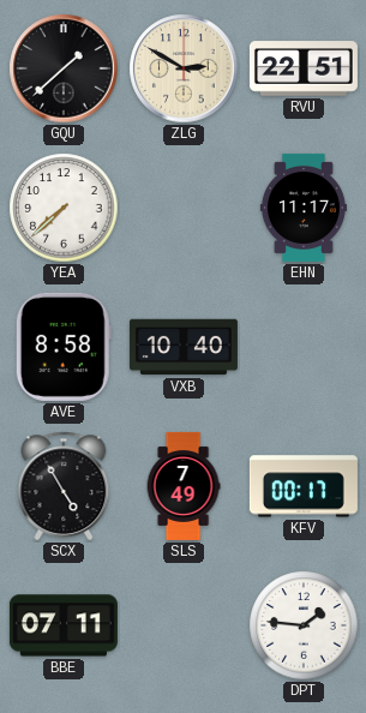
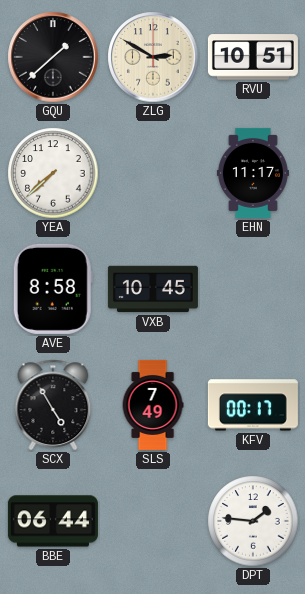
RVU: 22:51 -> 10:51 (253, 57)
VXB: 10:40 -> 10:45 (153, 289)
BBE: 07:11 -> 06:44 (53, 521)
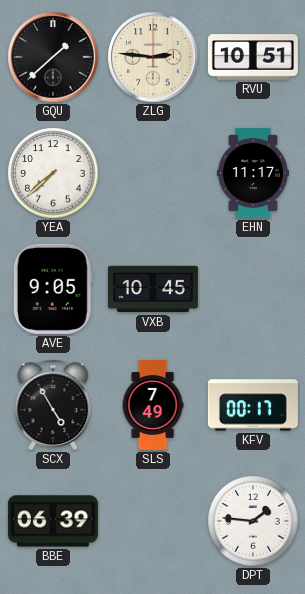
ZLG: 2:50 -> 2:46 (153, 57)
AVE: 8:58 -> 9:05 (53, 289)
BBE: 06:44 -> 06:39 (53, 521)
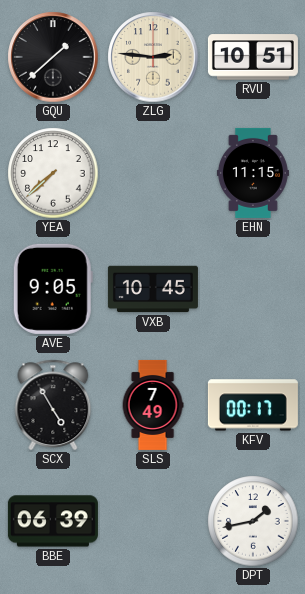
EHN: 11:17 -> 11:15 (253, 173)
DPT: 1:46 -> 1:43 (253, 521)
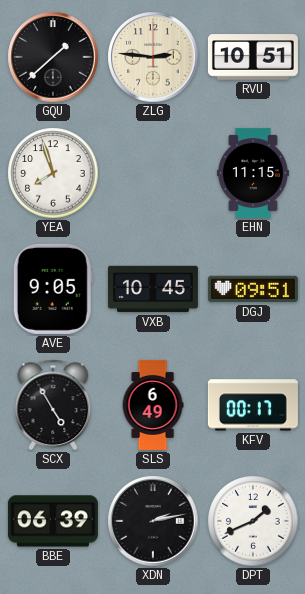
YEA: 7:38 -> 7:57 (53, 173)
DGJ: none -> 09:51 (253, 289)
SLS: 7:49 -> 6:49 (153, 405)
XDN: none -> 2:13 (153, 521)
DPT: 1:43 -> 1:41 (253, 521)
